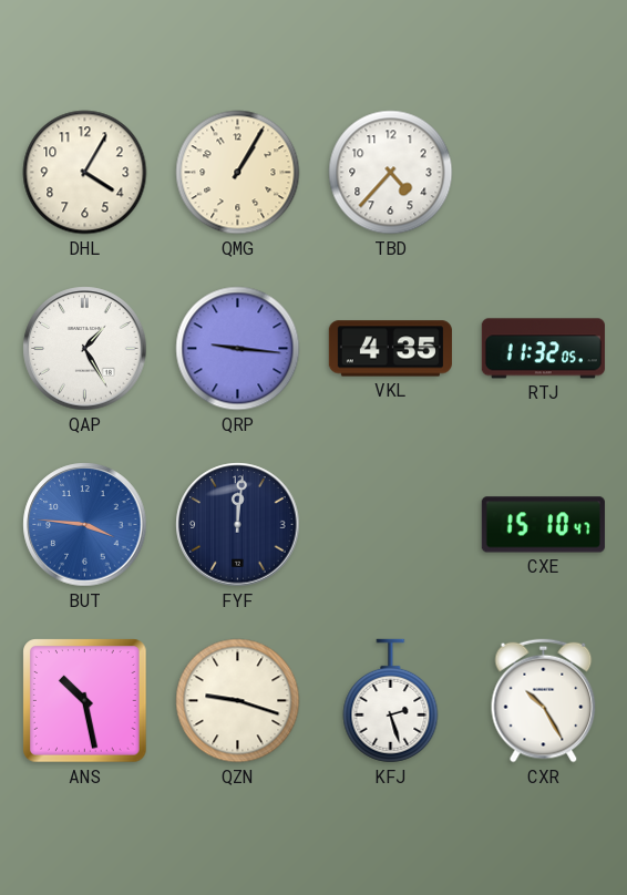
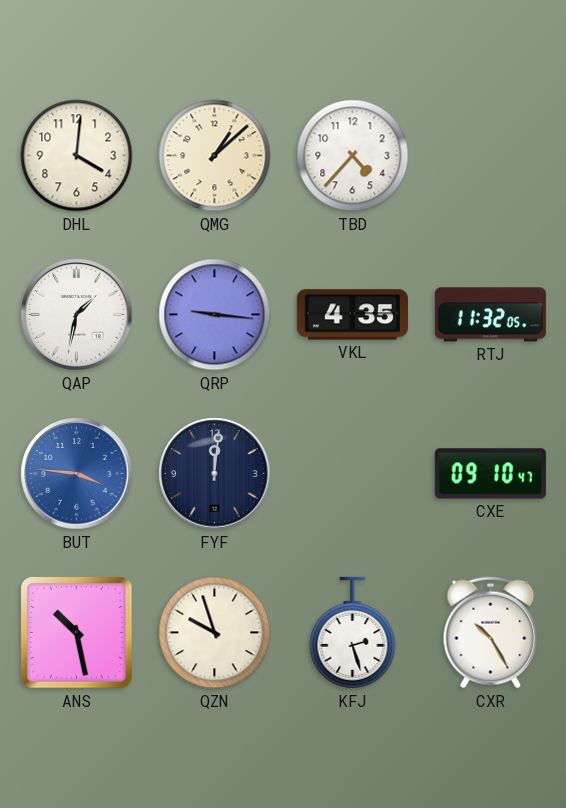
DHL: 4:05 -> 4:01 (77, 156)
QMG: 1:05 -> 1:08 (215, 156)
QAP: 1:25 -> 1:32 (77, 315)
CXE: 15:10 -> 09:10 (490, 474)
QZN: 9:18 -> 9:57 (215, 633)
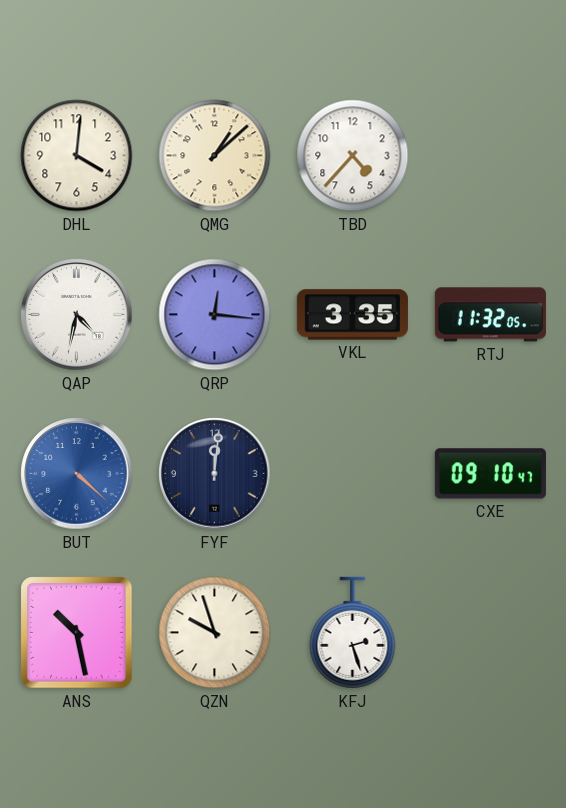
QAP: 1:32 -> 4:32 (77, 315)
QRP: 9:16 -> 12:16 (215, 315)
VKL: 4:35 -> 3:35 (352, 315)
BUT: 3:46 -> 4:22 (77, 474)
CXR: 10:25 -> none (491, 633)
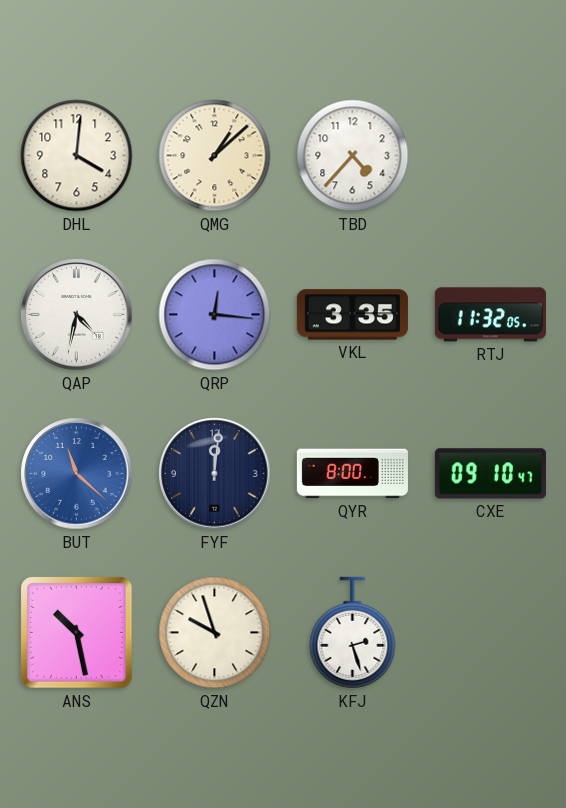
BUT: 4:22 -> 11:22 (77, 474)
QYR: none -> 8:00 (352, 474)
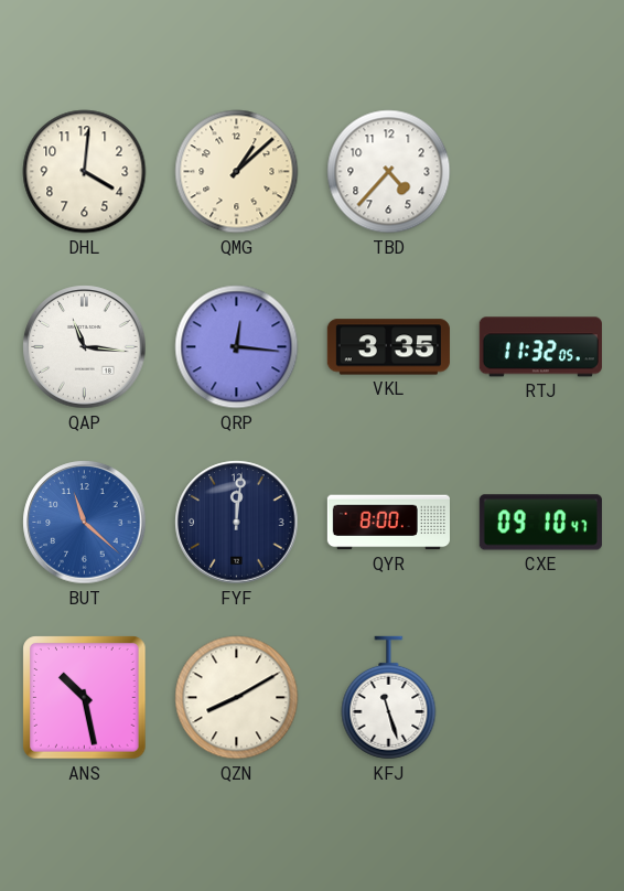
QAP: 4:32 -> 11:16 (85, 347)
QZN: 9:57 -> 8:10 (237, 698)
KFJ: 2:27 -> 11:27 (389, 698)
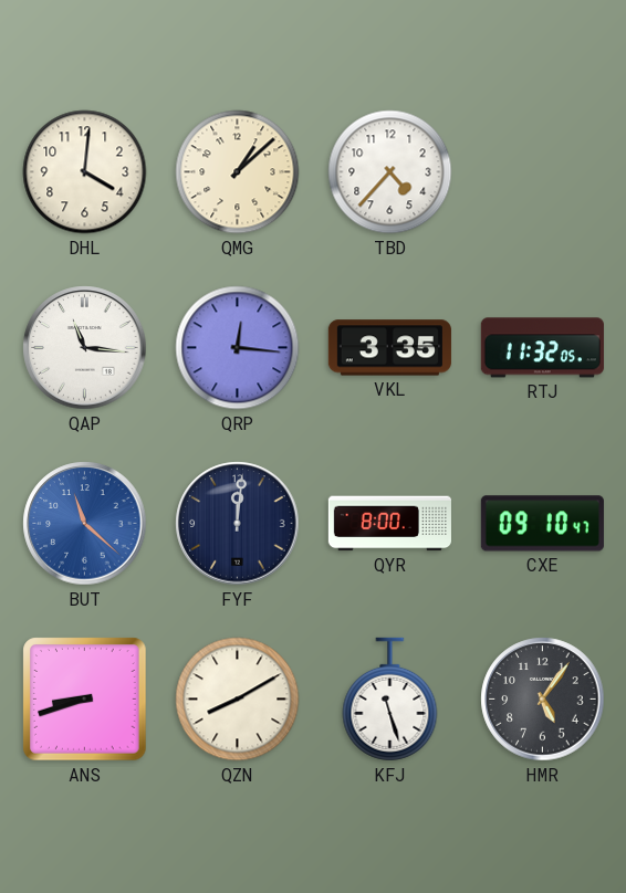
ANS: 10:28 -> 8:42 (85, 700)
HMR: none -> 5:06 (543, 700)
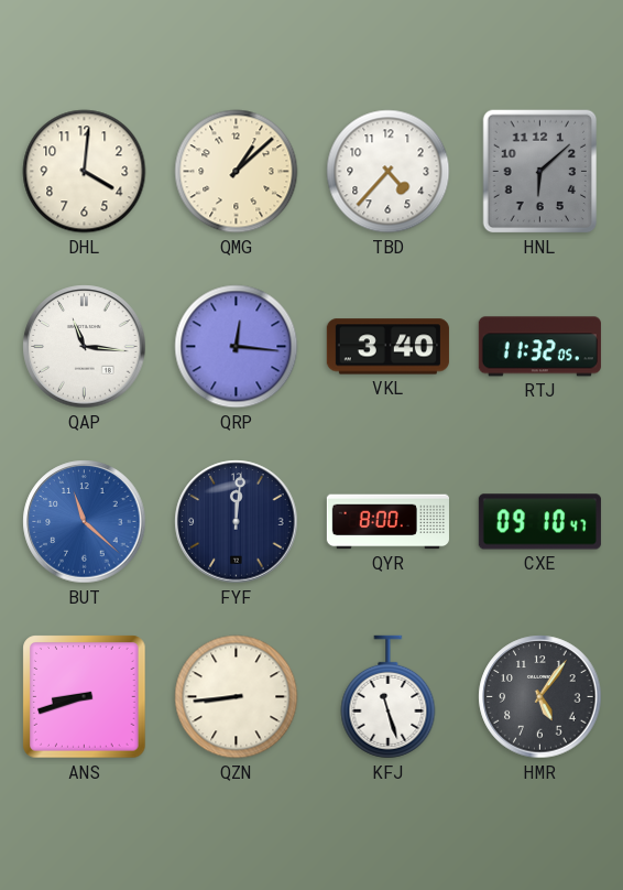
HNL: none -> 6:08 (540, 172)
VKL: 3:35 -> 3:40 (387, 347)
QZN: 8:10 -> 8:44 (237, 697)
